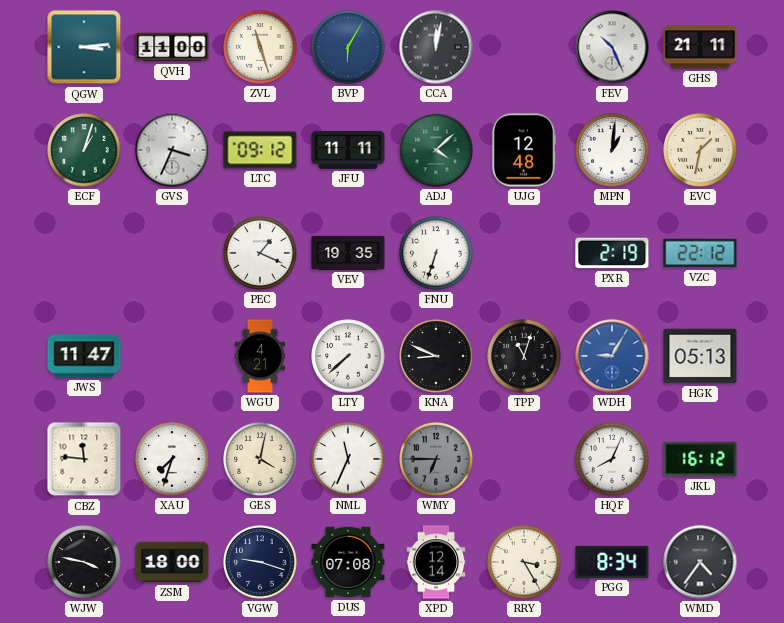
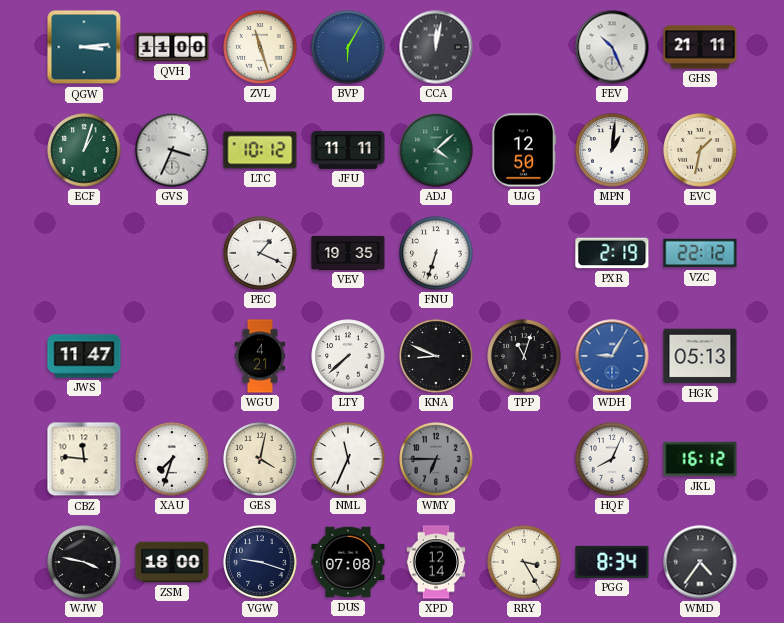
LTC: 09:12 -> 10:12 (260, 150)
UJG: 12:48 -> 12:50 (523, 150)
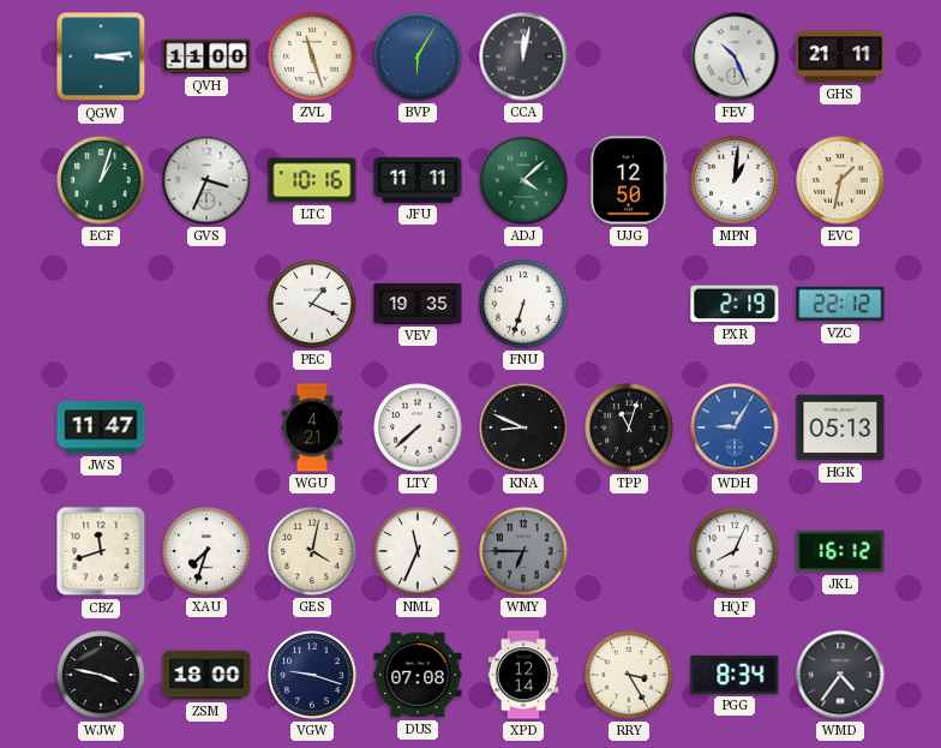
LTC: 10:12 -> 10:16 (312, 180)
CBZ: 11:46 -> 11:42 (101, 551)
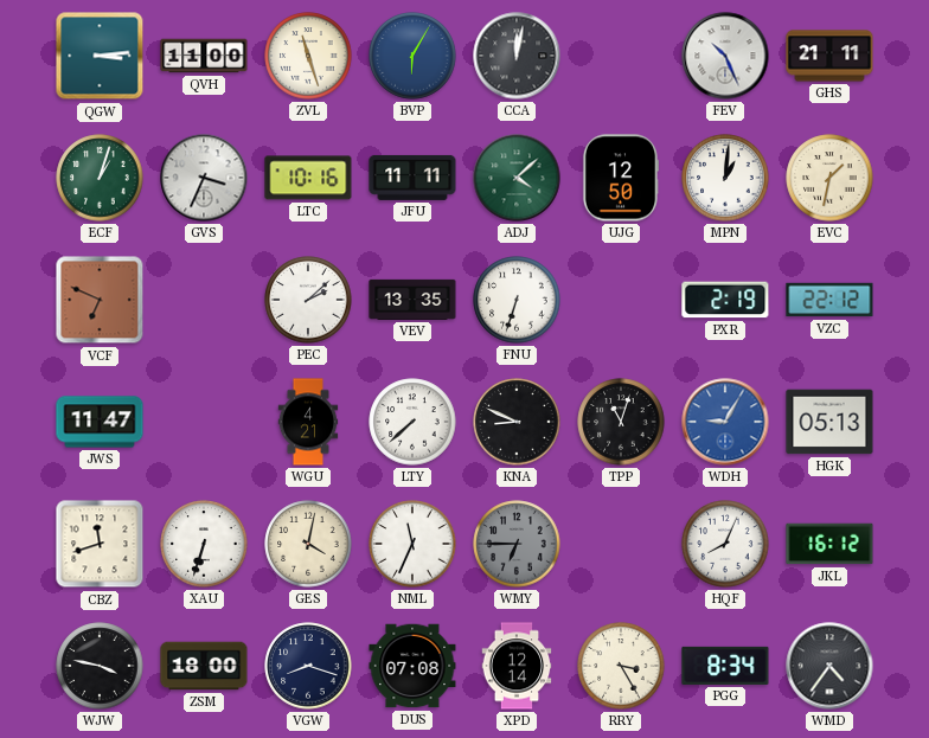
VCF: none -> 6:49 (100, 300)
PEC: 1:19 -> 2:08 (308, 300)
VEV: 19:35 -> 13:35 (412, 300)
XAU: 7:33 -> 6:33 (204, 544)
VGW: 9:18 -> 8:18 (308, 666)
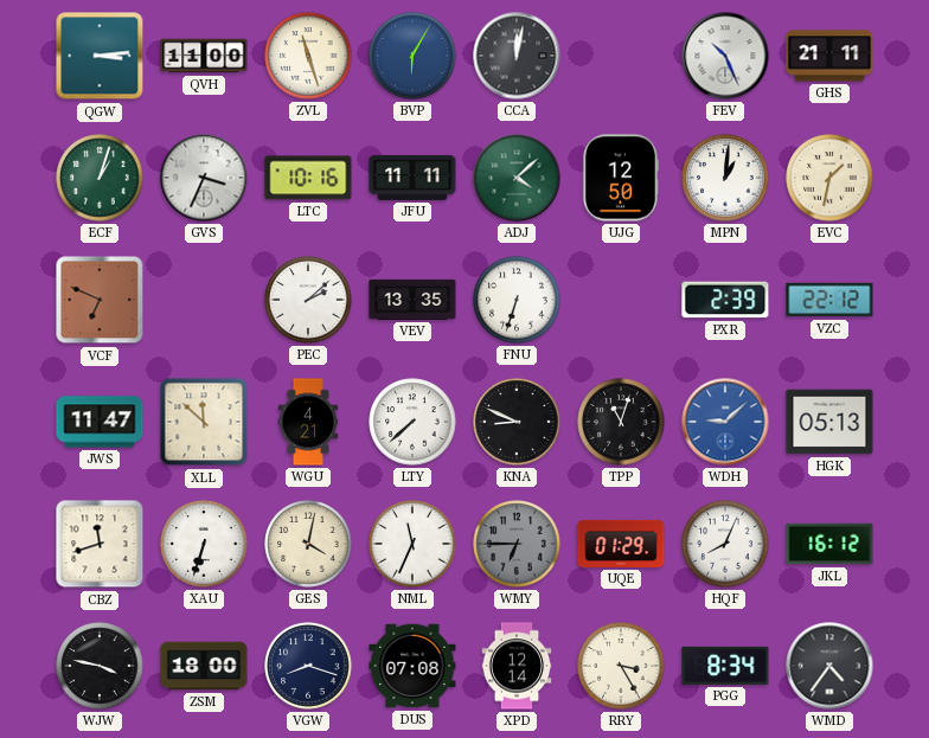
PXR: 2:19 -> 2:39 (725, 300)
XLL: none -> 11:52 (204, 422)
WDH: 9:05 -> 9:08 (725, 422)
UQE: none -> 01:29 (621, 544)
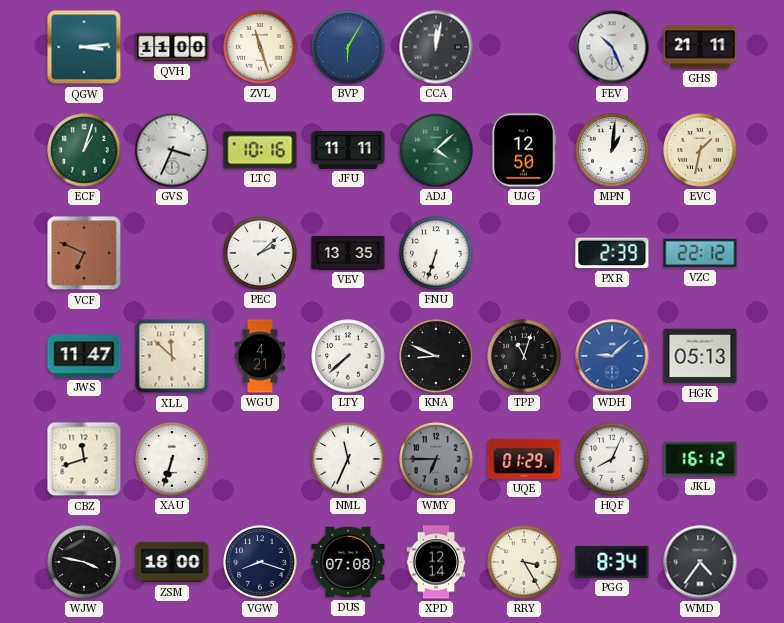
GES: 4:02 -> none (308, 544)
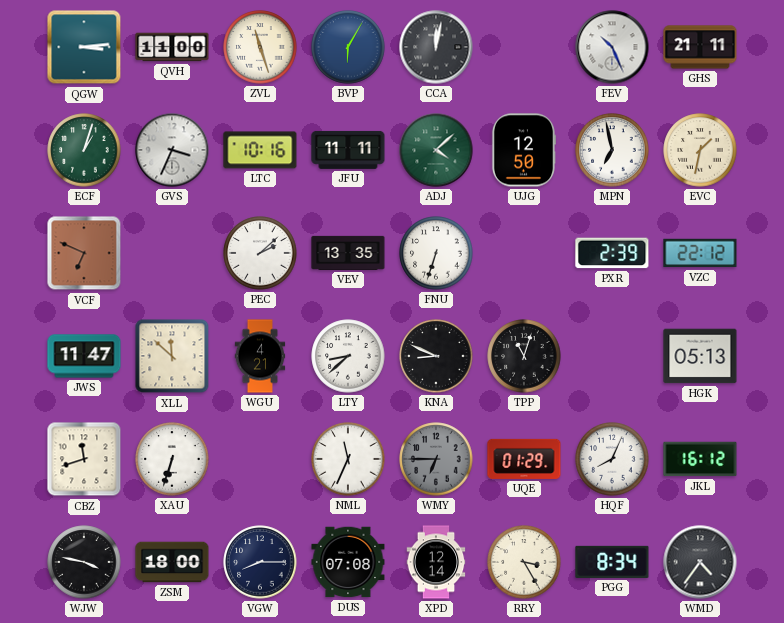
MPN: 1:01 -> 6:58 (612, 150)
LTY: 7:38 -> 8:38 (348, 356)
WDH: 9:08 -> none (612, 356)
VGW: 8:18 -> 8:15 (260, 562)
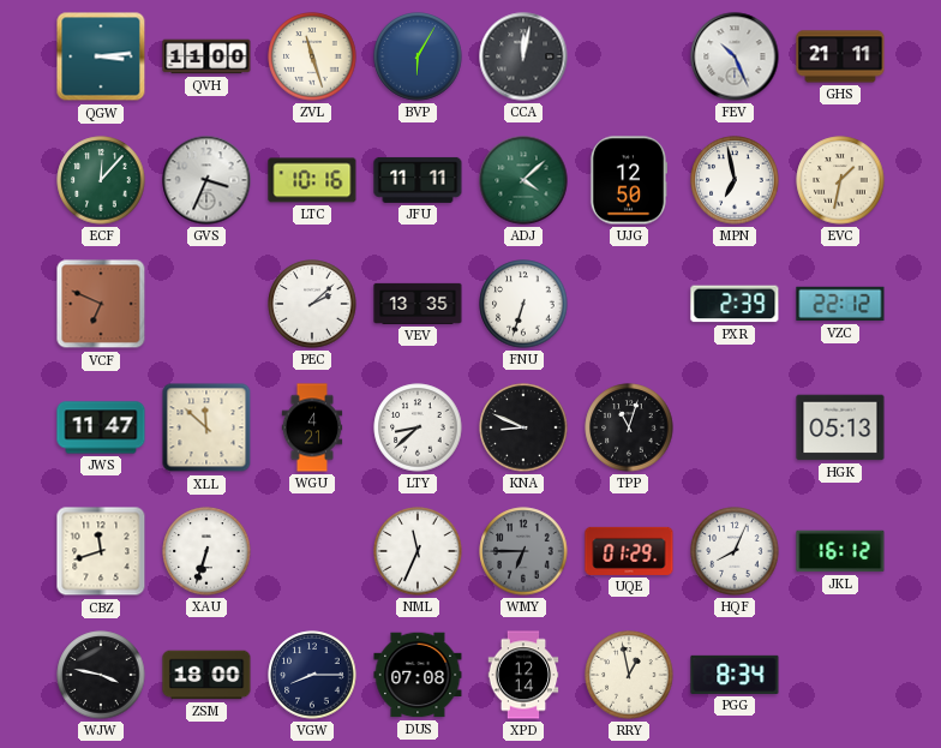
ECF: 1:03 -> 12:07 (101, 180)
RRY: 3:25 -> 12:58 (629, 675)
WMD: 4:36 -> none (700, 562)
